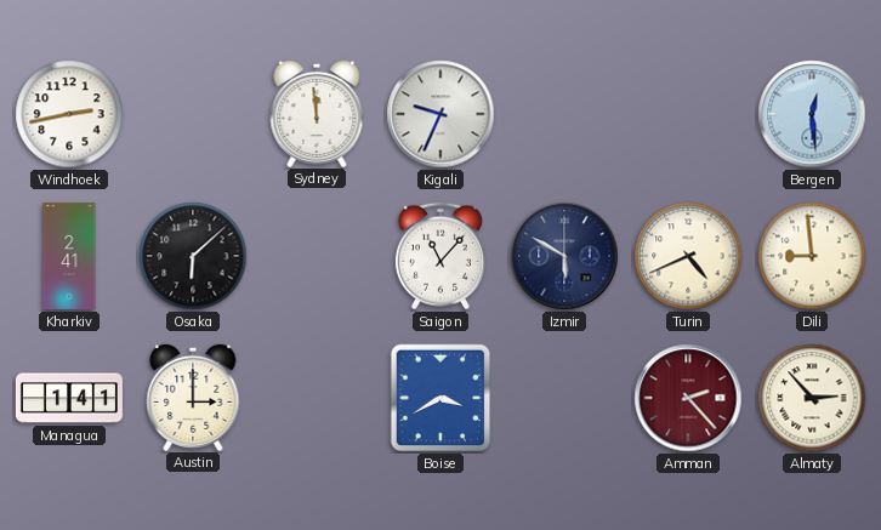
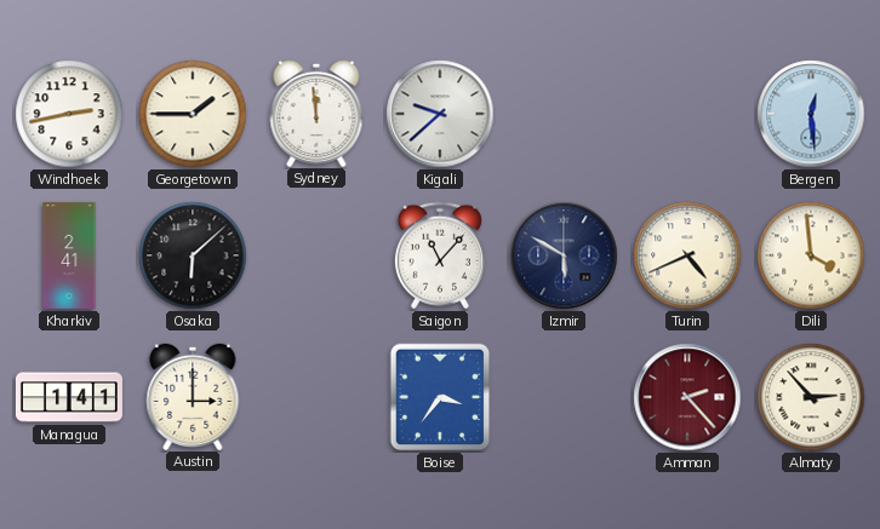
Georgetown: none -> 1:45 (193, 114)
Kigali: 9:34 -> 9:38 (440, 114)
Dili: 8:59 -> 3:59 (811, 255)
Boise: 3:40 -> 3:36 (440, 397)
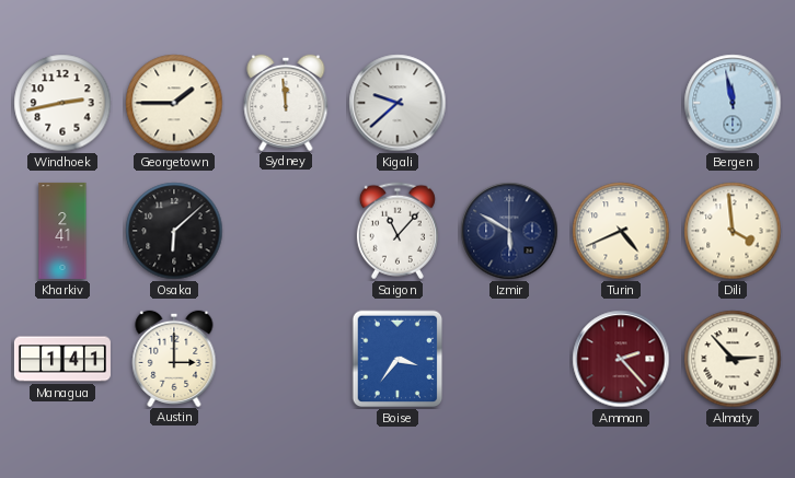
Bergen: 12:29 -> 11:58 (733, 103)
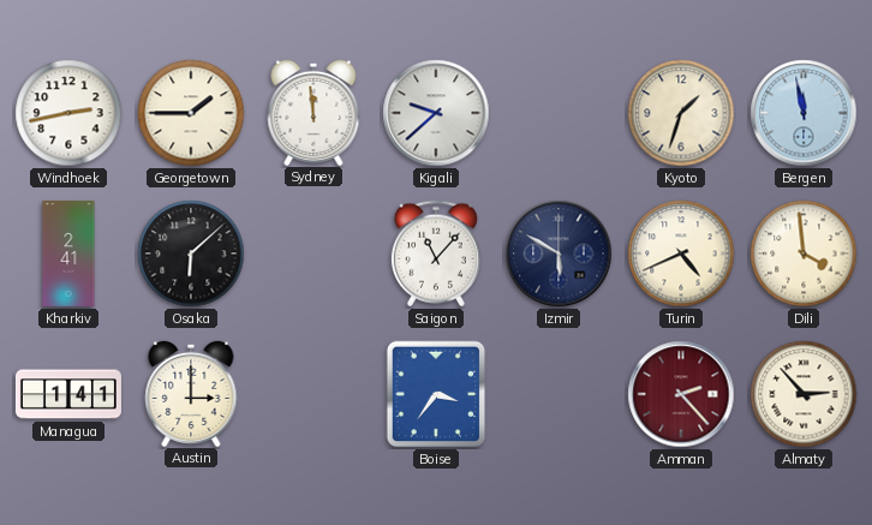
Kyoto: none -> 1:33 (681, 113)
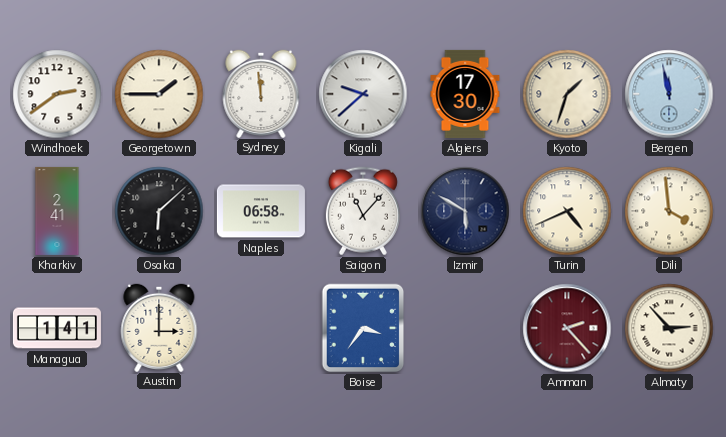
Windhoek: 2:43 -> 2:39 (57, 94)
Algiers: none -> 17:30 (465, 94)
Naples: none -> 06:58 (261, 211)
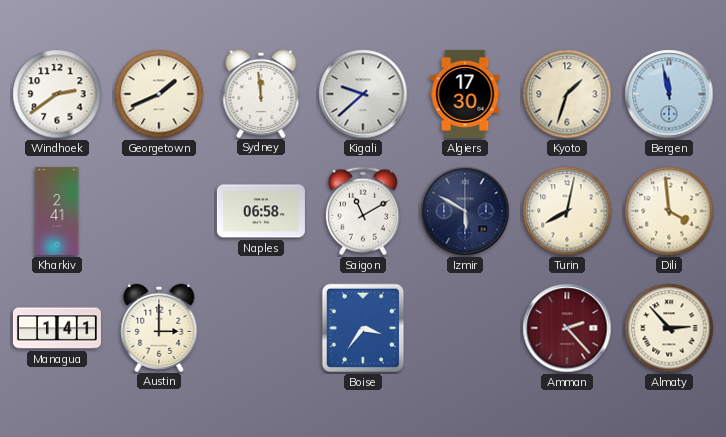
Georgetown: 1:45 -> 1:41 (159, 94)
Osaka: 6:08 -> none (159, 211)
Saigon: 11:07 -> 11:10 (363, 211)
Turin: 4:41 -> 8:02 (567, 211)
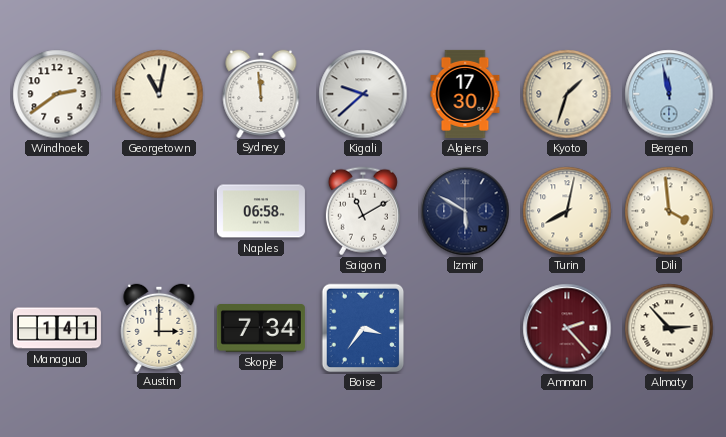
Georgetown: 1:41 -> 11:02 (159, 94)
Kharkiv: 2:41 -> none (57, 211)
Skopje: none -> 7:34 (261, 329)
